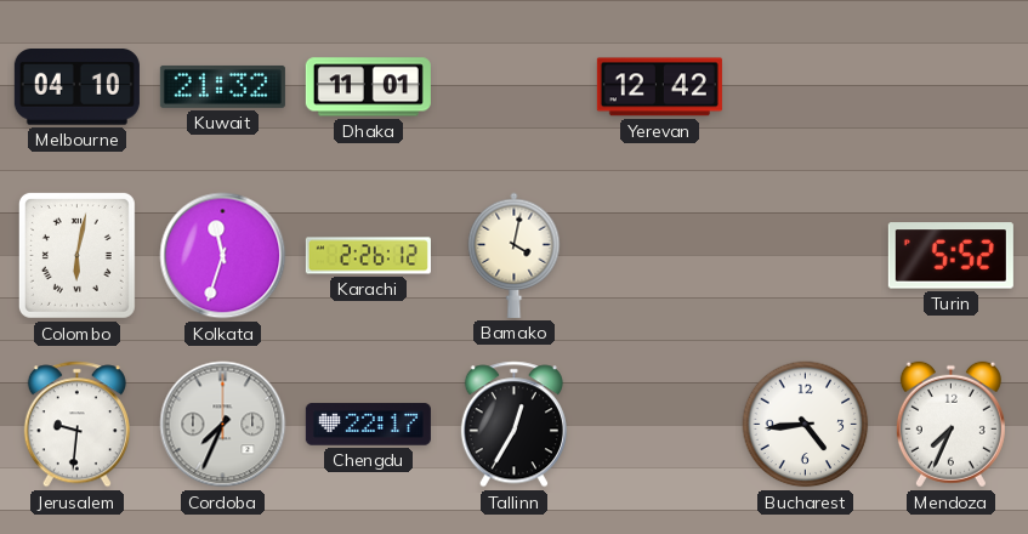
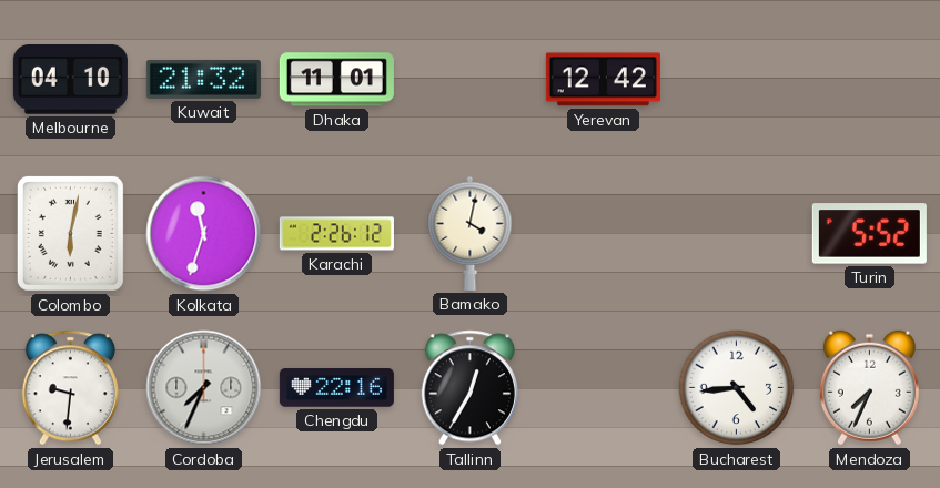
Chengdu: 22:17 -> 22:16 (336, 388)
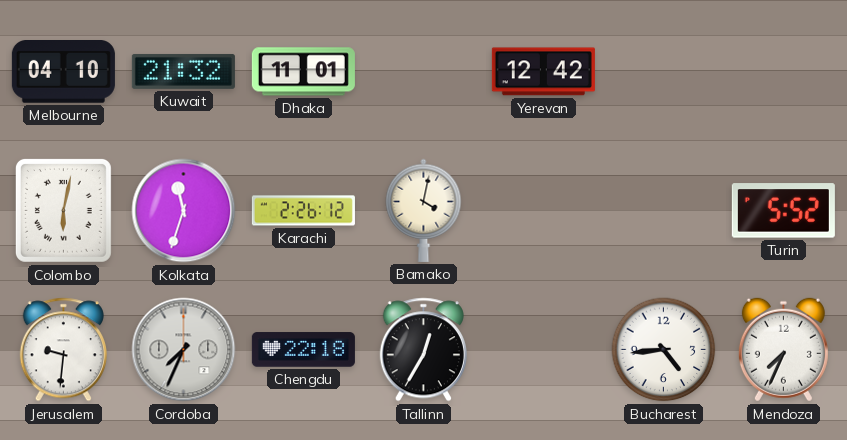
Chengdu: 22:16 -> 22:18 (303, 350)
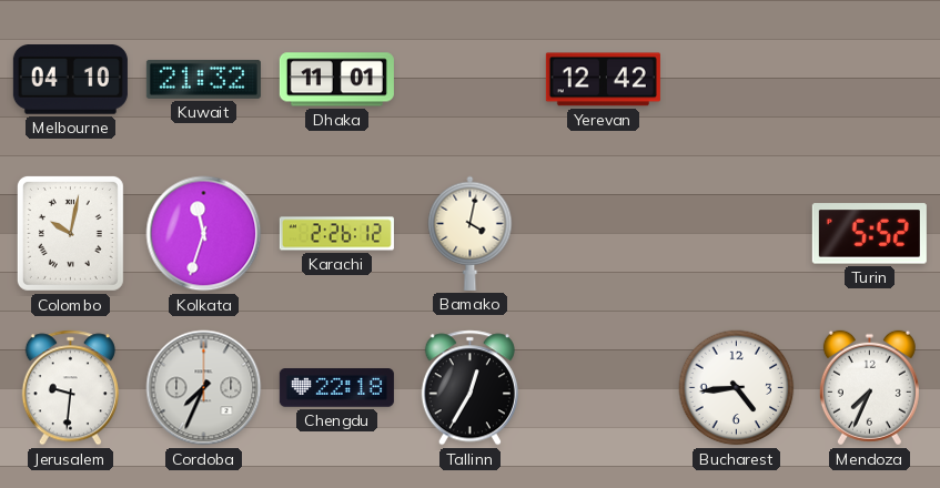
Colombo: 6:02 -> 10:02 (70, 233)
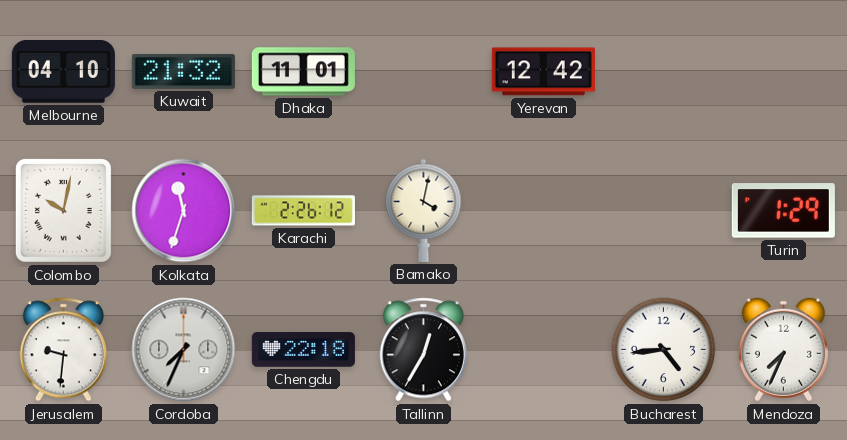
Turin: 5:52 -> 1:29 (783, 211)
